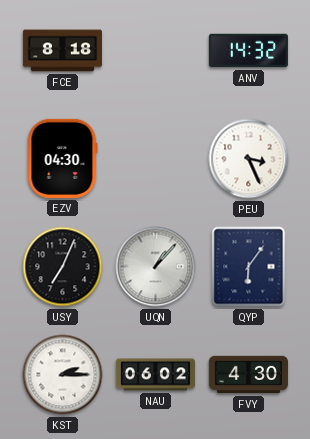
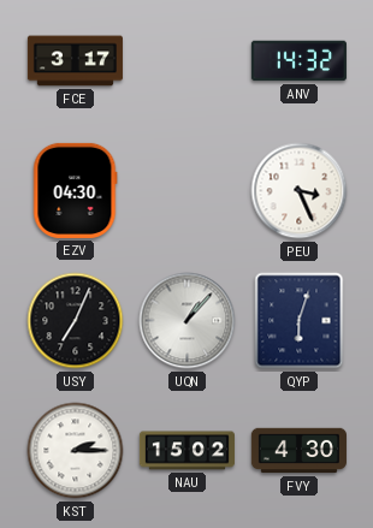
FCE: 8:18 -> 3:17 (75, 61)
QYP: 6:06 -> 6:03 (300, 321)
NAU: 06:02 -> 15:02 (186, 451)
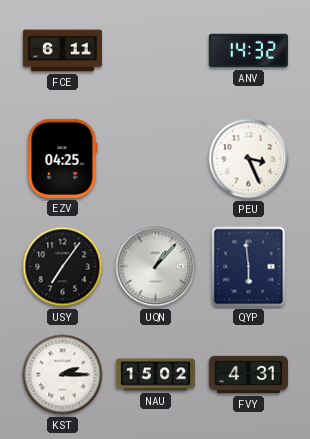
FCE: 3:17 -> 6:11 (62, 51)
EZV: 04:30 -> 04:25 (63, 158)
USY: 7:04 -> 7:06 (63, 267)
QYP: 6:03 -> 5:59 (249, 267)
FVY: 4:30 -> 4:31 (248, 375)
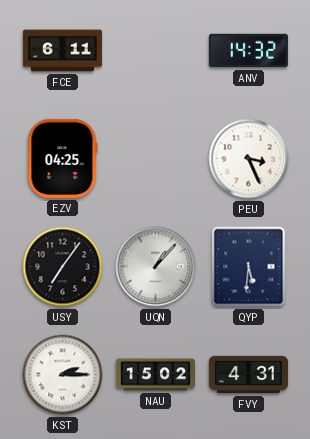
QYP: 5:59 -> 5:31 (249, 267)
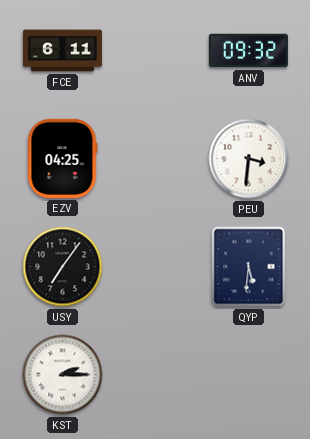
ANV: 14:32 -> 09:32 (248, 51)
PEU: 3:26 -> 3:31 (249, 159)
UQN: 1:07 -> none (156, 267)
NAU: 15:02 -> none (155, 375)
FVY: 4:31 -> none (248, 375)
